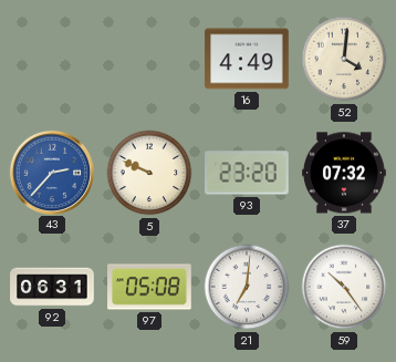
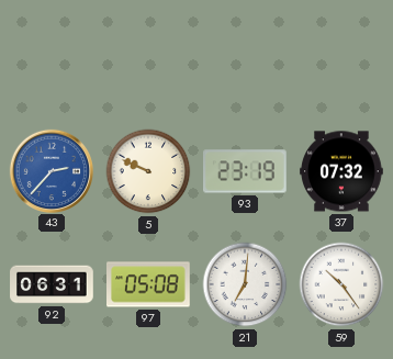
16: 4:49 -> none (247, 59)
52: 4:01 -> none (344, 59)
93: 23:20 -> 23:19 (246, 171)
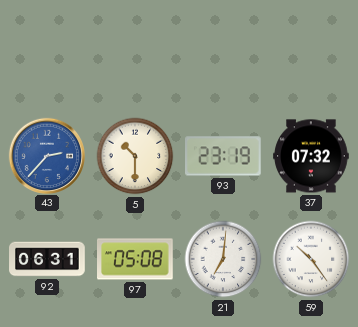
5: 9:49 -> 10:30 (135, 156)
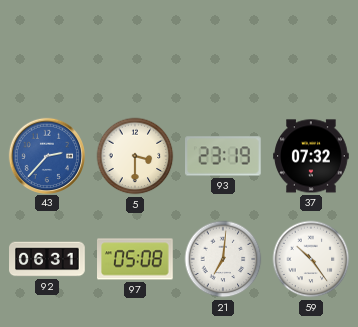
5: 10:30 -> 3:30 (135, 156)
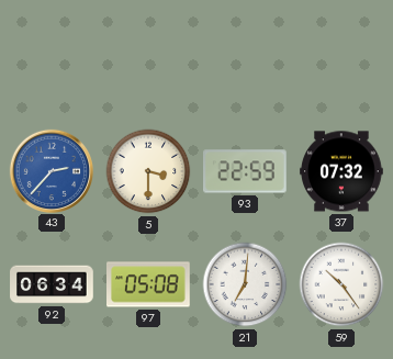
93: 23:19 -> 22:59 (246, 171)
92: 06:31 -> 06:34 (52, 284)
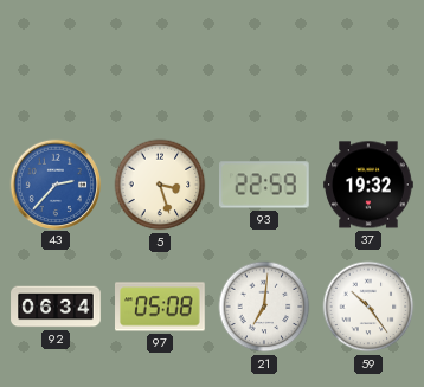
5: 3:30 -> 3:27 (160, 185)
37: 07:32 -> 19:32 (368, 185)
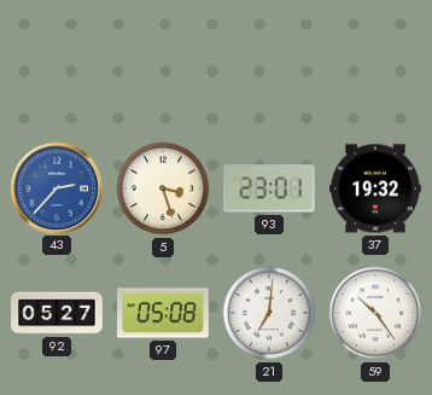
93: 22:59 -> 23:01 (270, 188)
92: 06:34 -> 05:27 (57, 313)
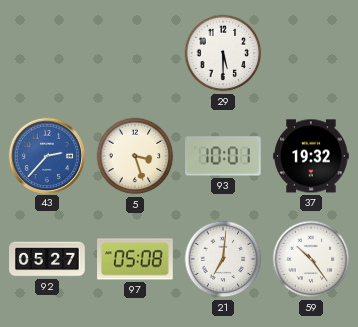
29: none -> 5:30 (223, 53)
93: 23:01 -> 10:01 (224, 156)
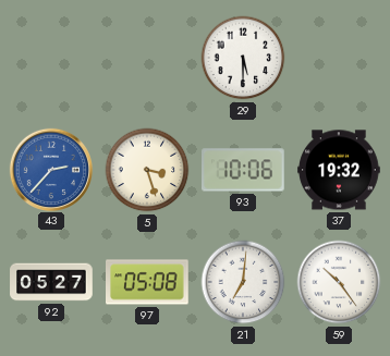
93: 10:01 -> 10:06 (244, 170)
